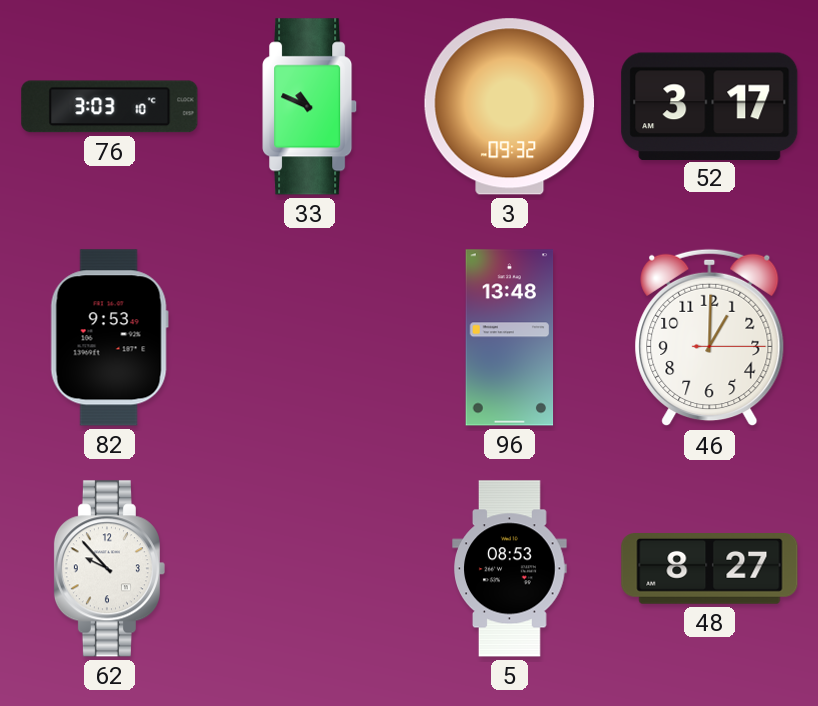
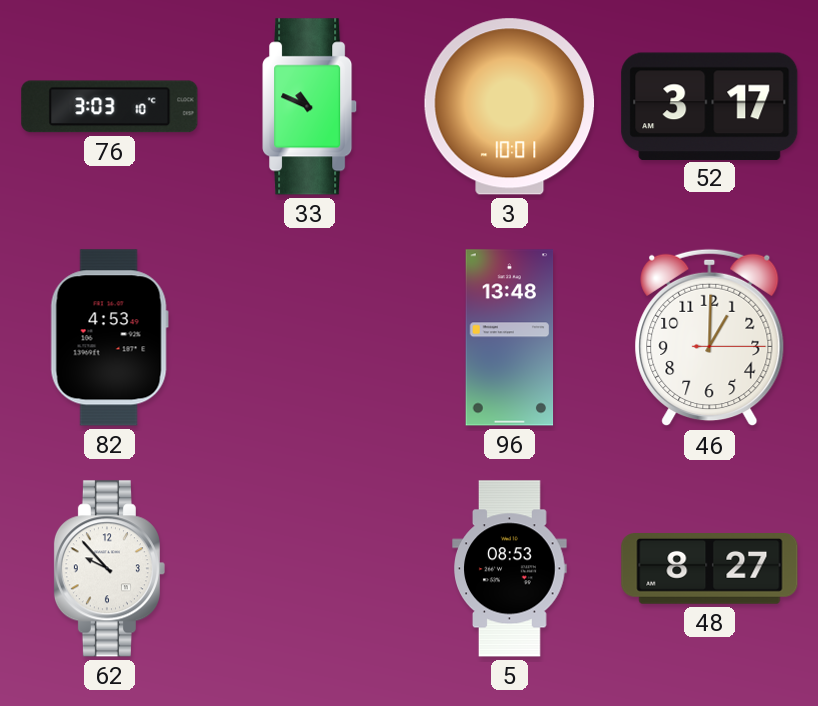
3: 09:32 -> 10:01 (510, 107)
82: 9:53 -> 4:53 (109, 338)
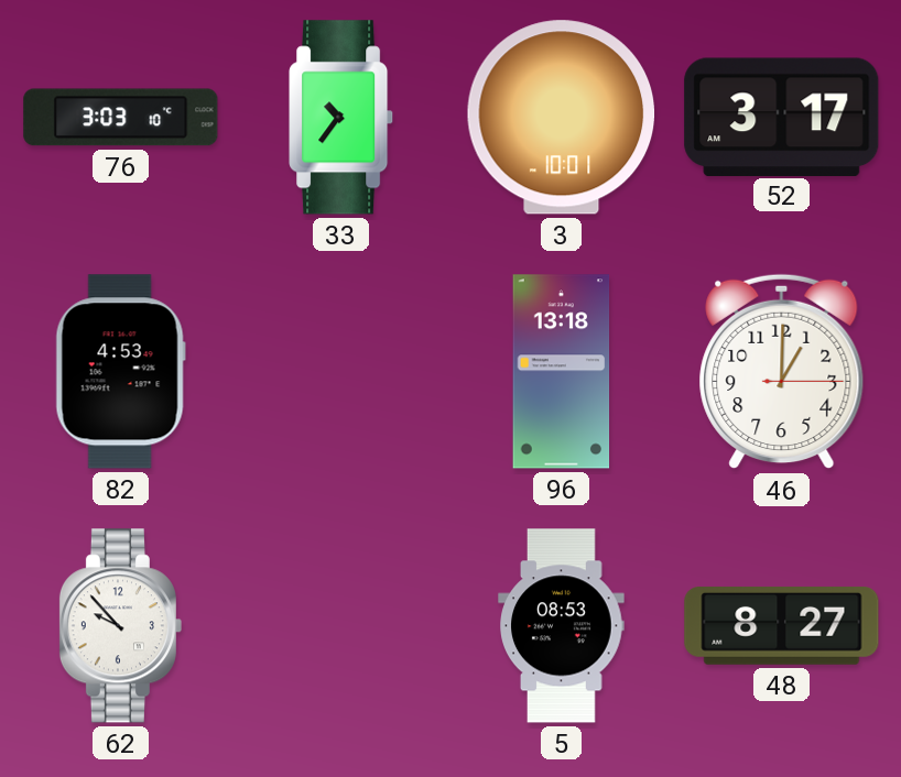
33: 10:49 -> 10:36 (341, 118)
96: 13:48 -> 13:18 (562, 372)
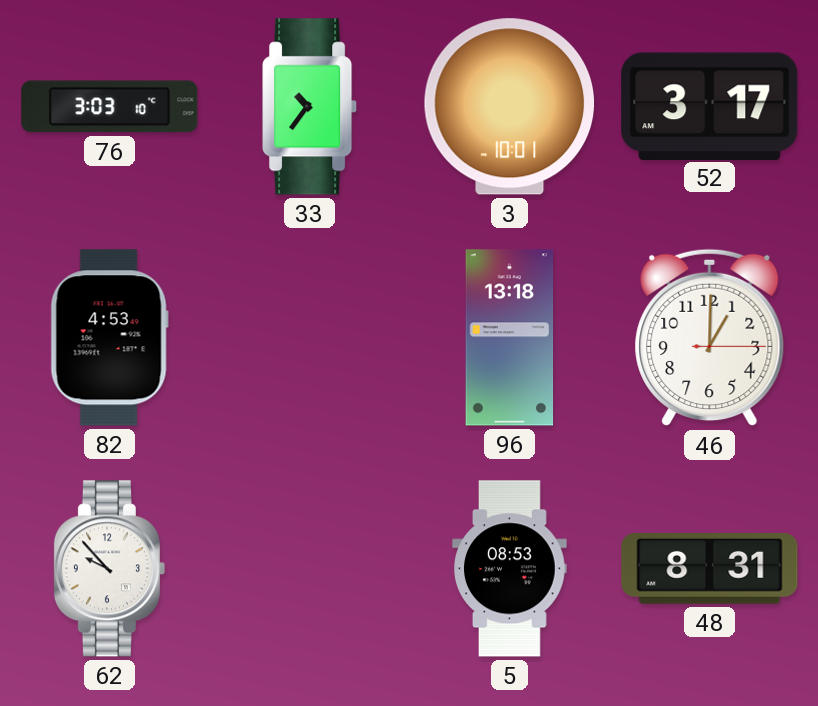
48: 8:27 -> 8:31 (710, 569)
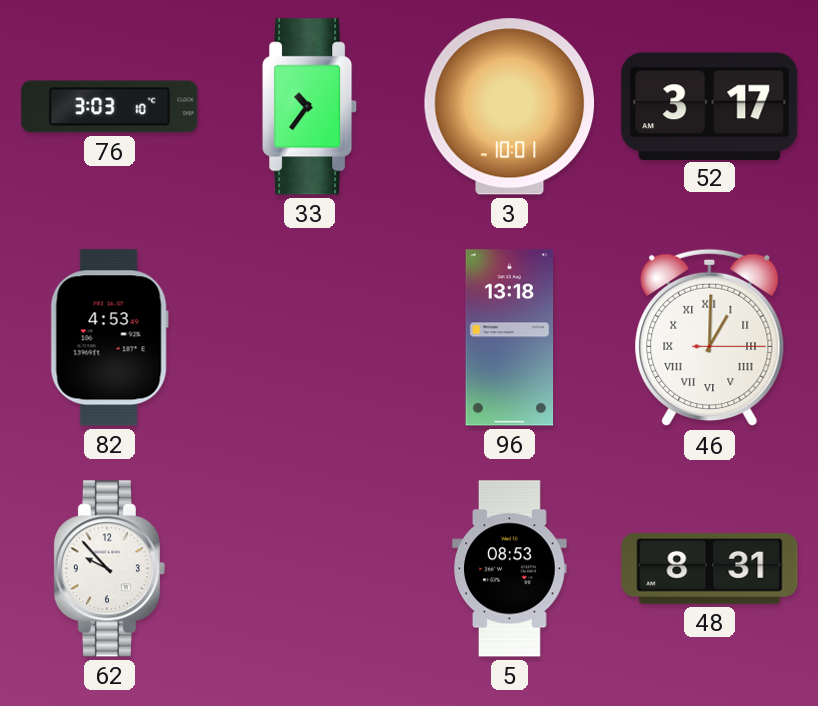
46 numerals: Arabic -> Roman (710, 338)
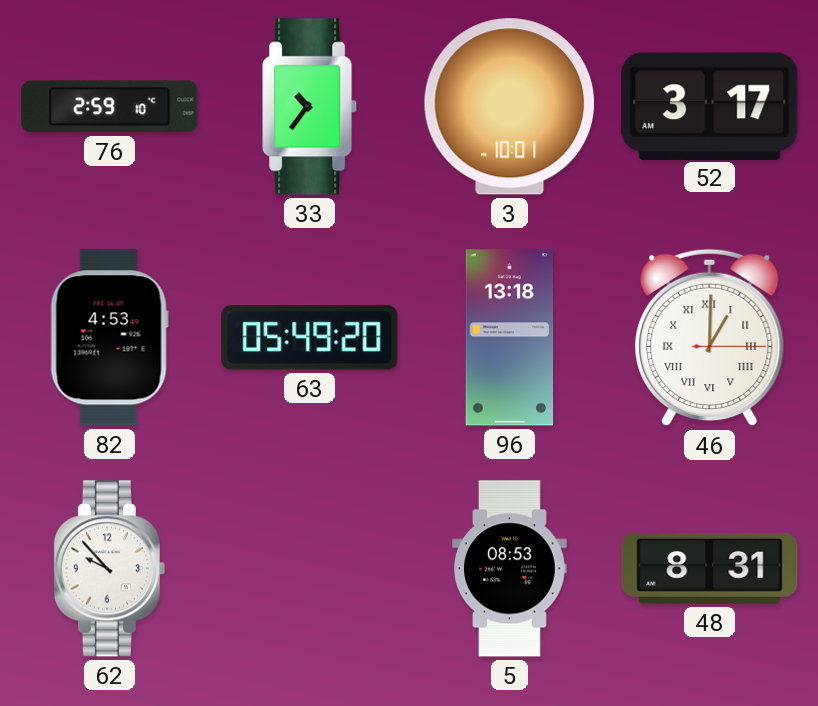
76: 3:03 -> 2:59 (110, 107)
63: none -> 05:49 (310, 338)
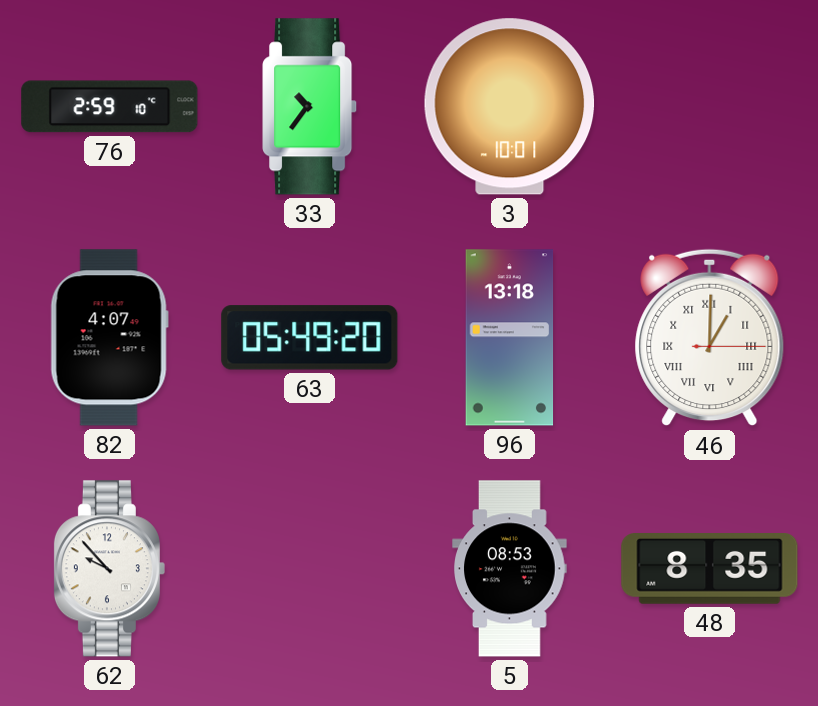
52: 3:17 -> none (710, 106)
82: 4:53 -> 4:07 (109, 338)
48: 8:31 -> 8:35 (710, 569)
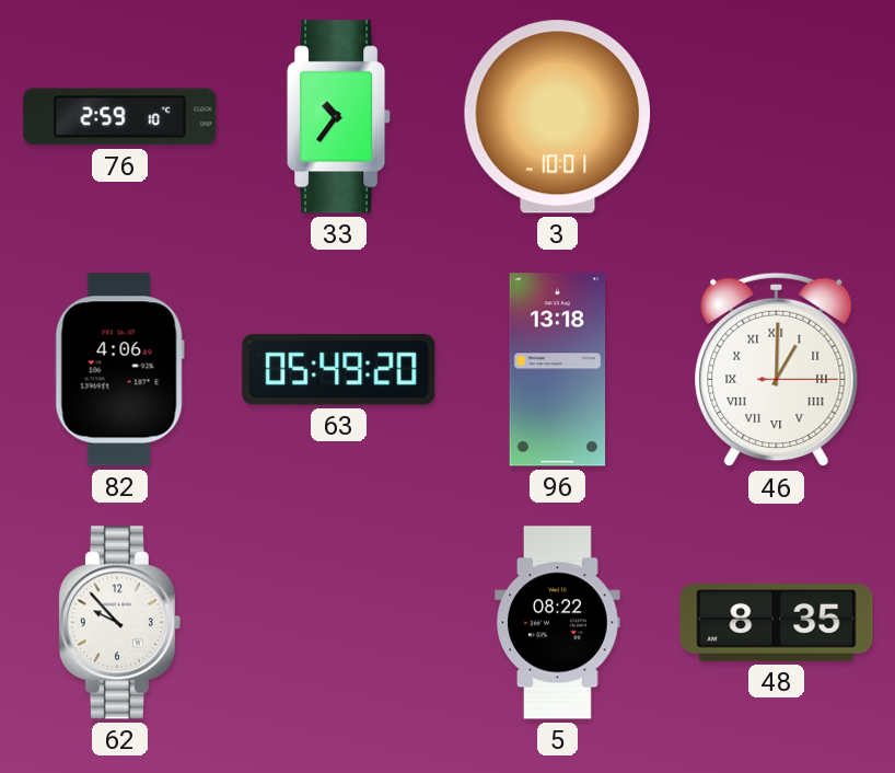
82: 4:07 -> 4:06 (119, 370)
5: 08:53 -> 08:22 (558, 623)
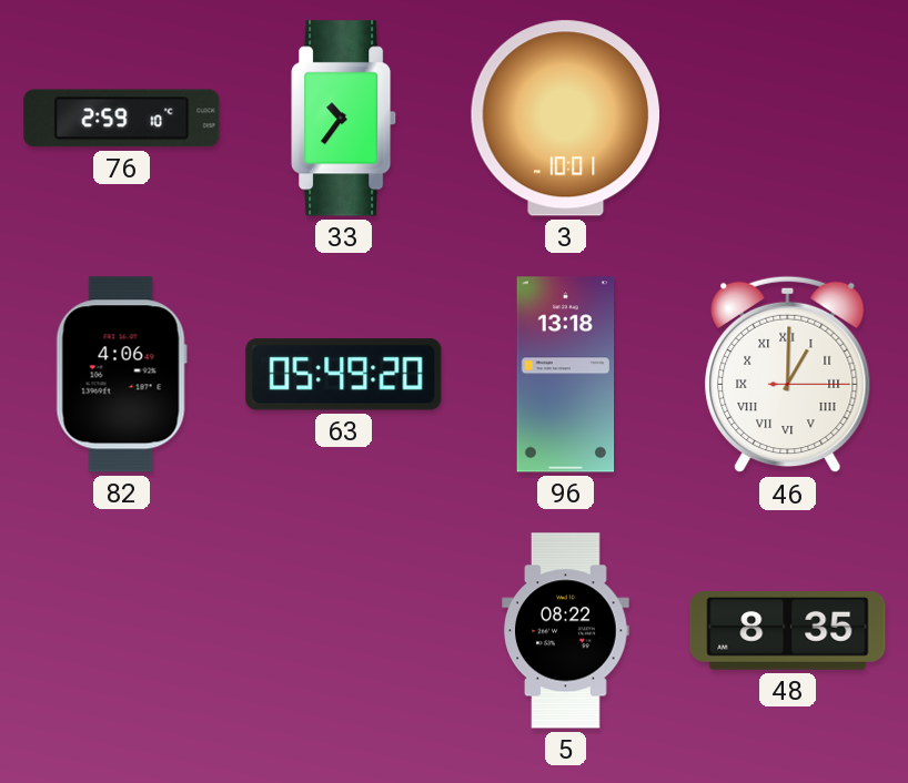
62: 9:53 -> none (119, 623)
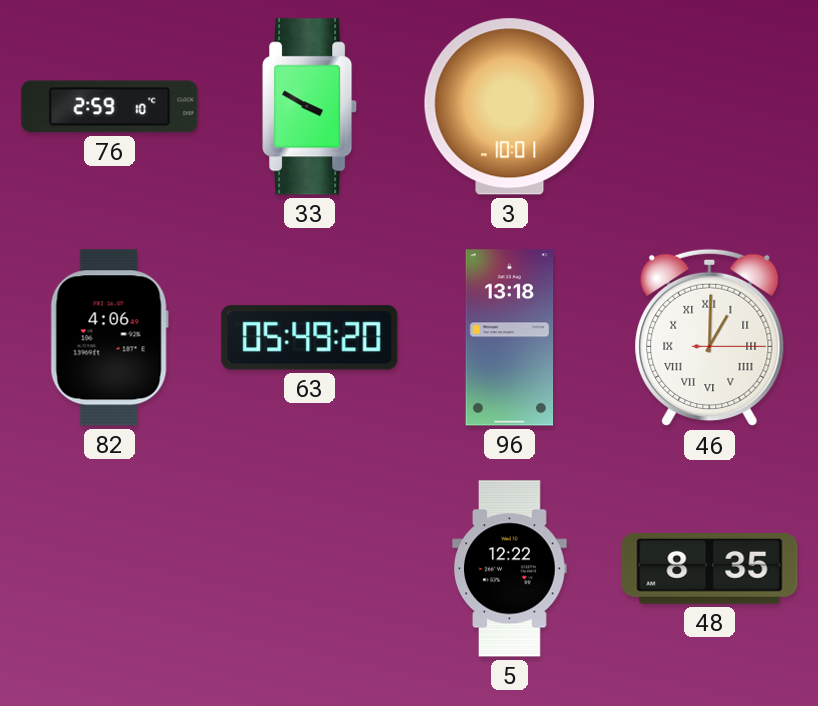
33: 10:36 -> 3:50 (310, 107)
5: 08:22 -> 12:22 (510, 569)
